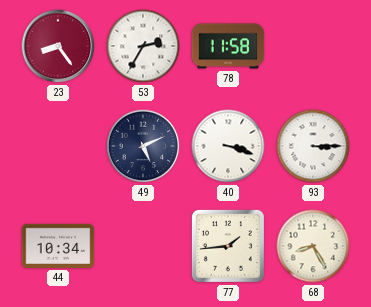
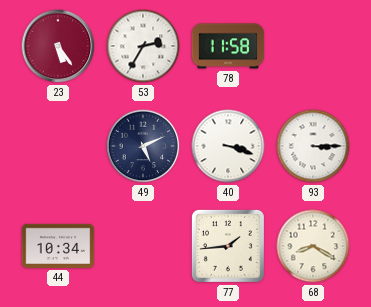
23: 8:24 -> 5:24 (58, 46)
68: 8:25 -> 8:20 (313, 246)
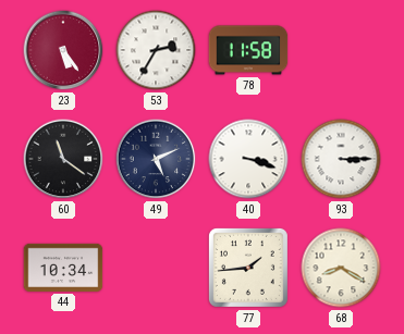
60: none -> 11:21 (63, 159)
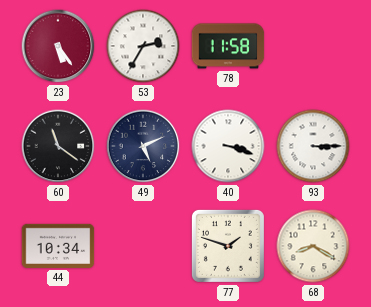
77: 1:44 -> 1:48 (228, 246)
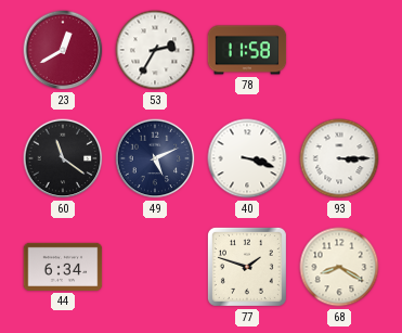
23: 5:24 -> 12:40 (63, 50)
44: 10:34 -> 6:34 (63, 267)
